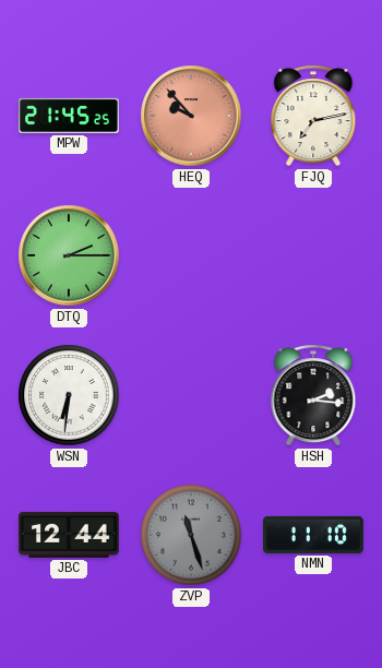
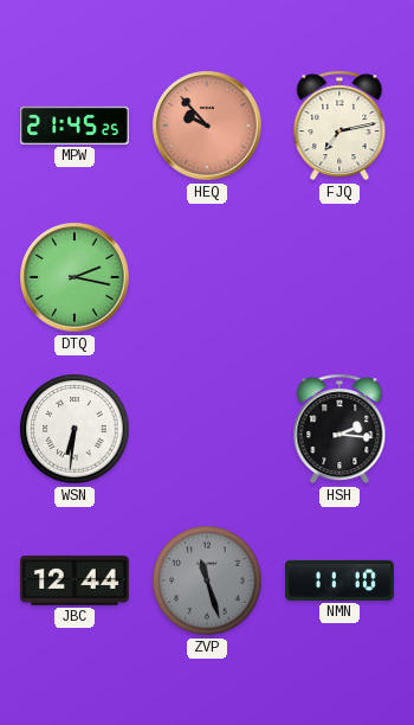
DTQ: 2:15 -> 2:17 (75, 277)
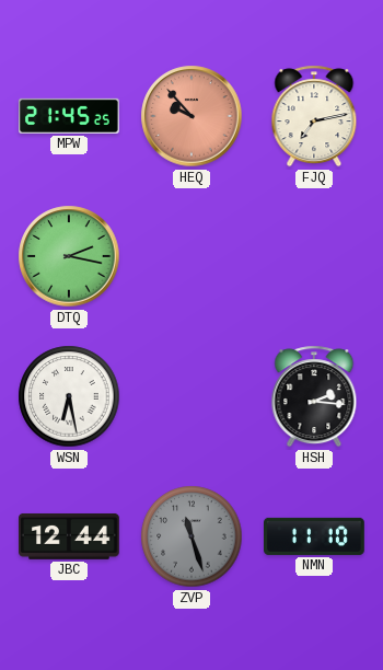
WSN: 6:31 -> 6:28 (69, 396)
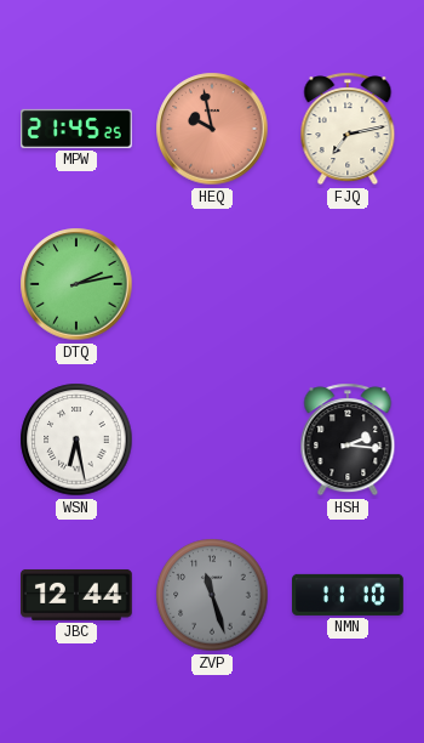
HEQ: 9:53 -> 9:58 (212, 129)
DTQ: 2:17 -> 2:13 (76, 284)
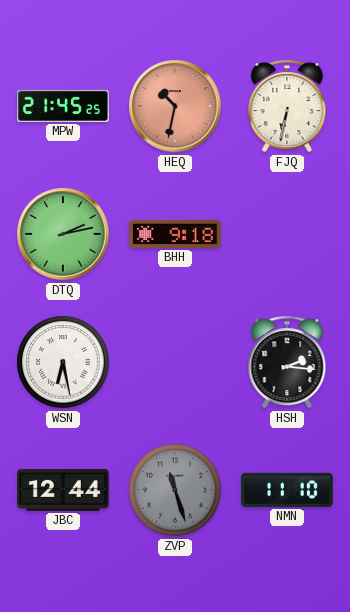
HEQ: 9:58 -> 10:32 (175, 106)
FJQ: 7:13 -> 6:32 (287, 106)
BHH: none -> 9:18 (176, 234)
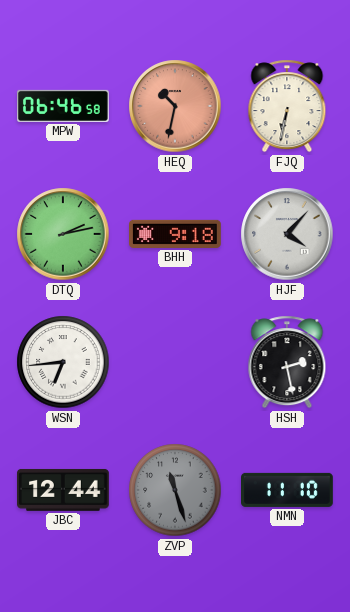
MPW: 21:45 -> 06:46 (64, 106)
HJF: none -> 4:07 (287, 234)
WSN: 6:28 -> 6:44 (63, 362)
HSH: 2:16 -> 2:28 (287, 362)
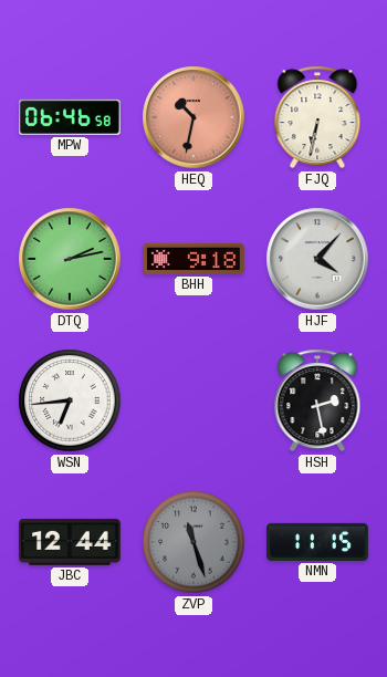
NMN: 11:10 -> 11:15 (318, 542)
